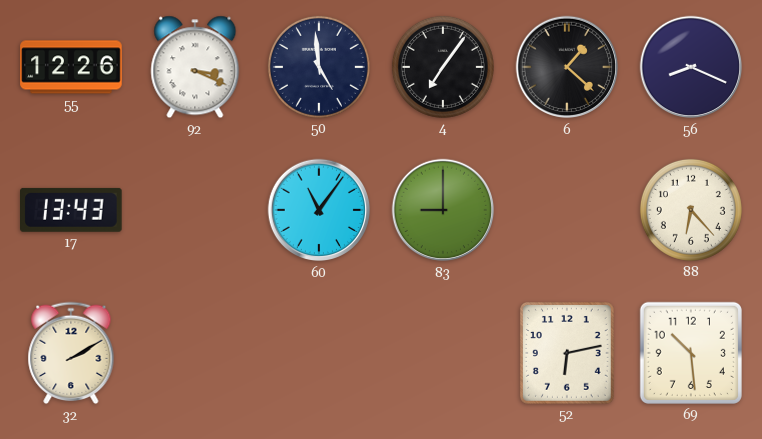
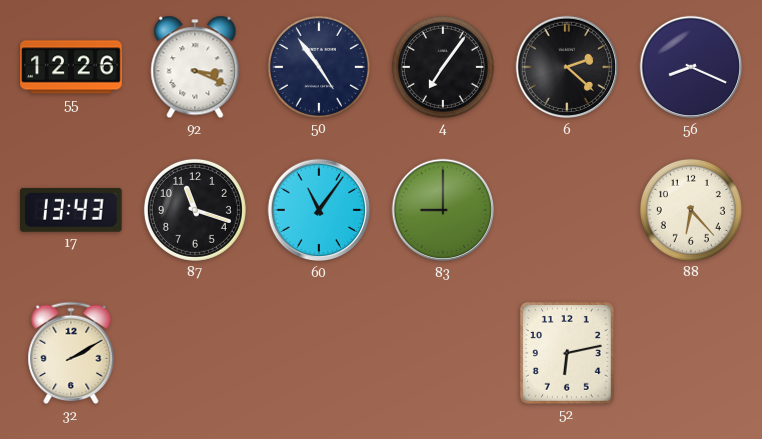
50: 4:59 -> 4:54 (319, 67)
6: 1:22 -> 2:22 (567, 67)
87: none -> 11:18 (195, 210)
69: 10:29 -> none (691, 353)
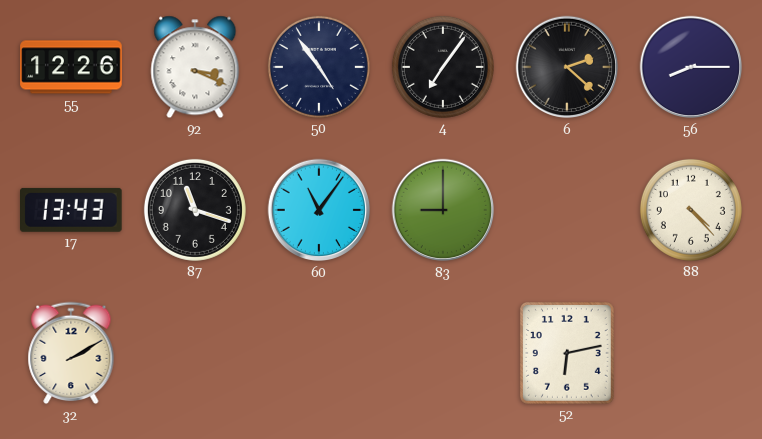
56: 8:19 -> 8:15 (691, 67)
88: 6:23 -> 4:23 (691, 210)
